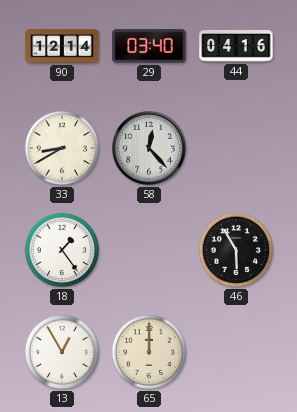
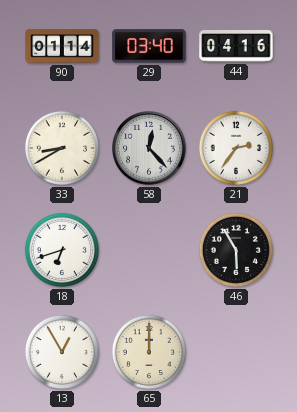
90: 12:14 -> 01:14 (62, 46)
21: none -> 2:36 (236, 148)
18: 1:24 -> 6:42 (62, 250)
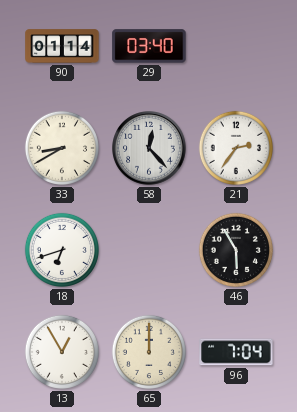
44: 04:16 -> none (236, 46)
96: none -> 7:04 (236, 352)
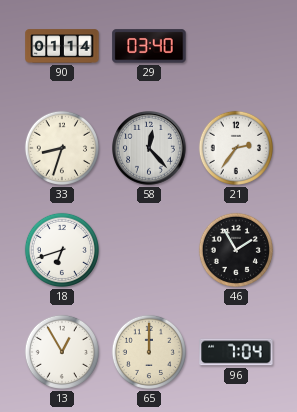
33: 8:40 -> 8:33 (62, 148)
46: 5:55 -> 1:55 (236, 250)
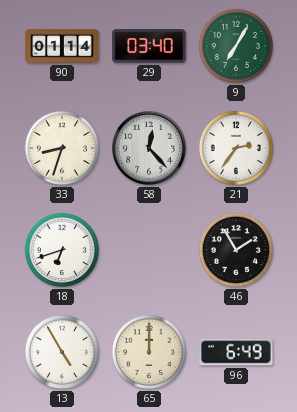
9: none -> 7:05 (236, 46)
13: 12:55 -> 4:55 (62, 352)
96: 7:04 -> 6:49 (236, 352)
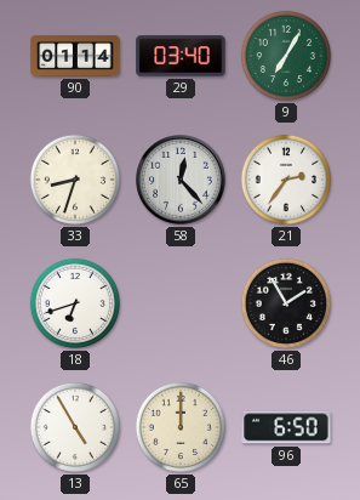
96: 6:49 -> 6:50 (286, 427)
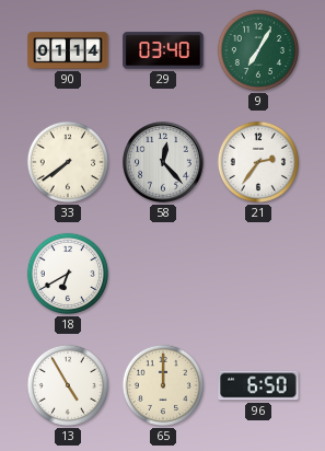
33: 8:33 -> 7:39 (68, 162)
18: 6:42 -> 6:40 (68, 274)
46: 1:55 -> none (286, 303)
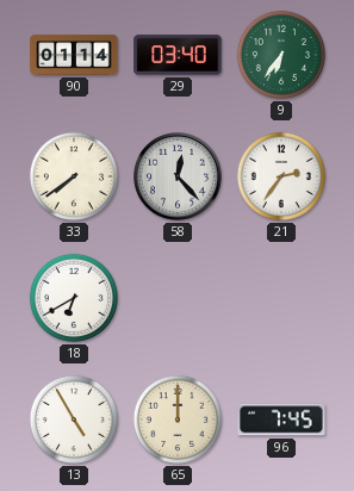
9: 7:05 -> 6:36 (281, 55)
96: 6:50 -> 7:45 (281, 419)
